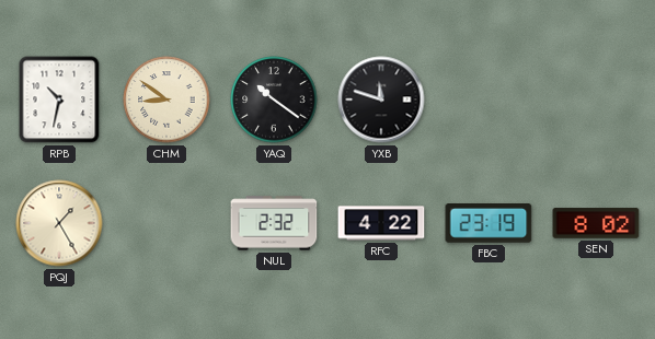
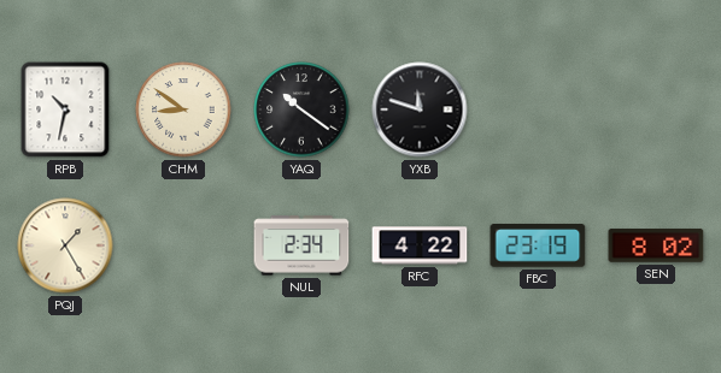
NUL: 2:32 -> 2:34 (301, 245)
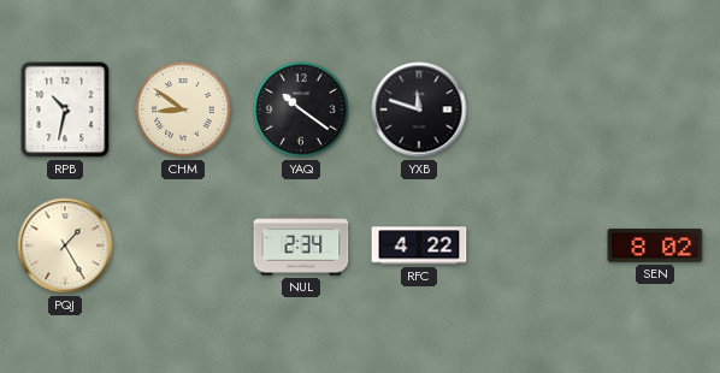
FBC: 23:19 -> none (538, 247)
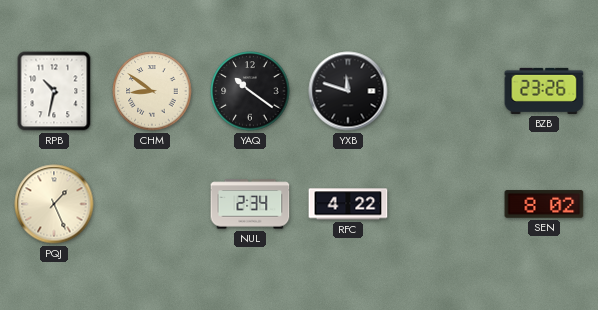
BZB: none -> 23:26 (544, 91)
PQJ: 1:25 -> 1:26 (54, 204)
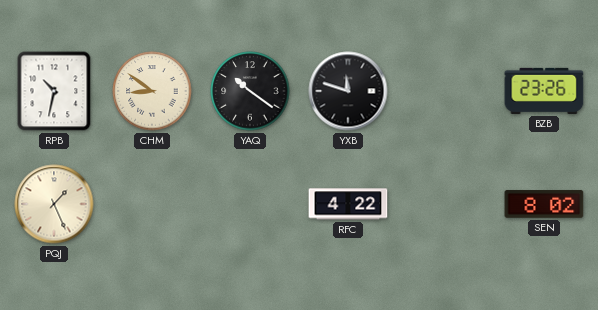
NUL: 2:34 -> none (250, 204)
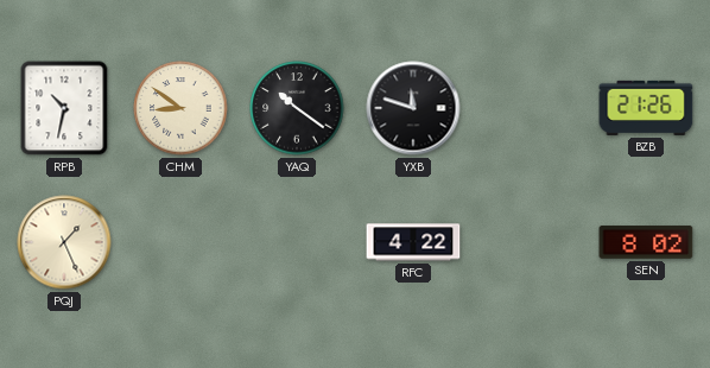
BZB: 23:26 -> 21:26 (646, 108)
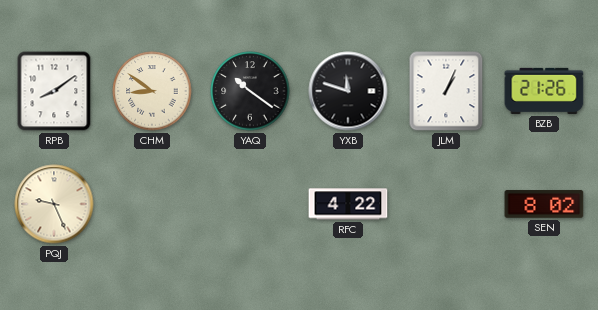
RPB: 10:32 -> 8:09 (54, 91)
JLM: none -> 1:04 (446, 91)
PQJ: 1:26 -> 9:26 (54, 204)
